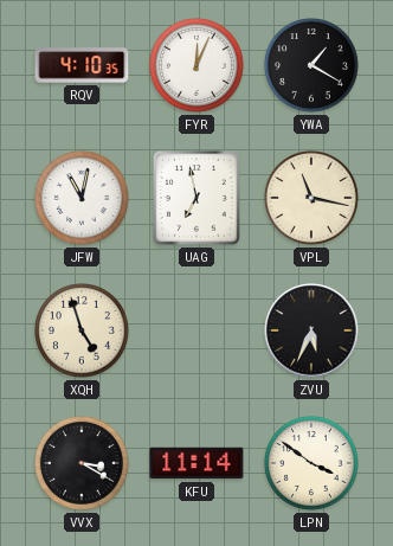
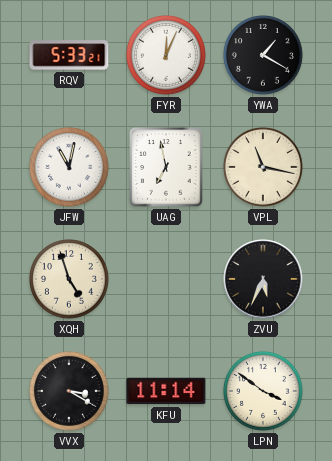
RQV: 4:10 -> 5:33 (69, 55)
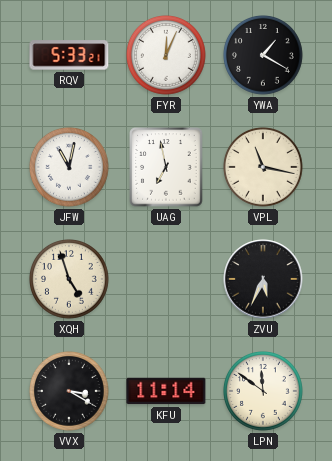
LPN: 3:51 -> 11:51 (264, 392)
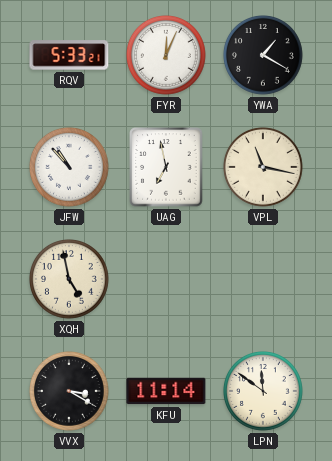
JFW: 11:02 -> 10:53 (70, 168)
XQH: 4:57 -> 4:58 (70, 280)
ZVU: 5:34 -> none (263, 279)
